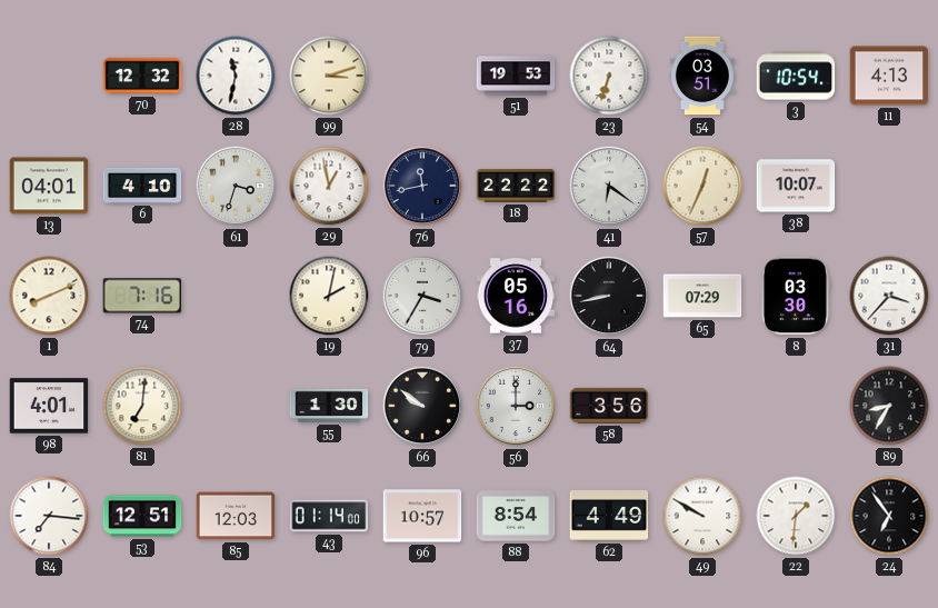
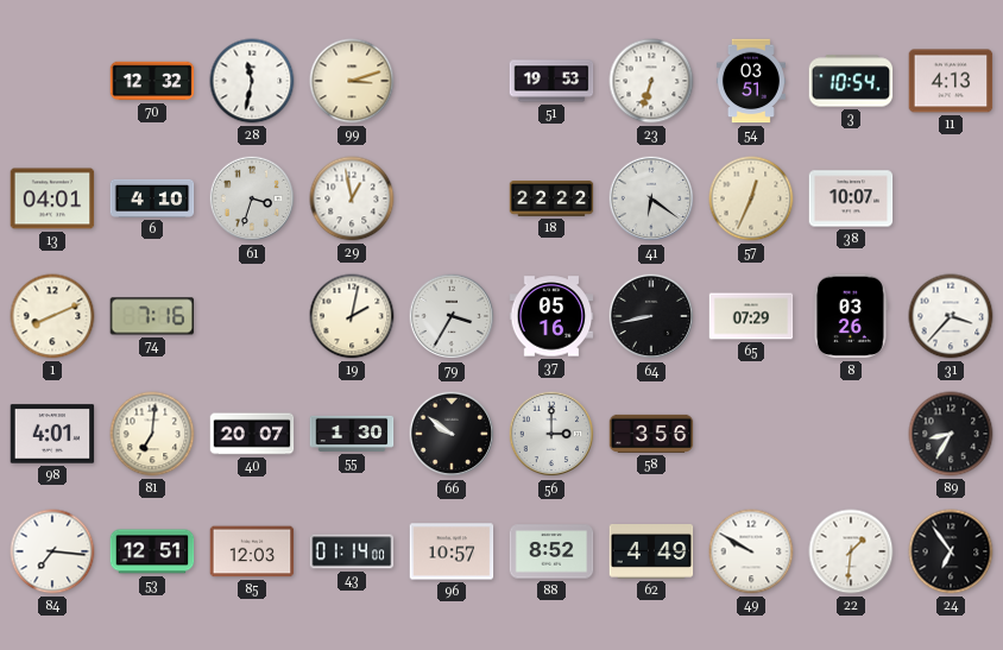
76: 11:43 -> none (422, 186)
8: 03:30 -> 03:26 (850, 316)
40: none -> 20:07 (252, 434)
88: 8:54 -> 8:52 (551, 551)
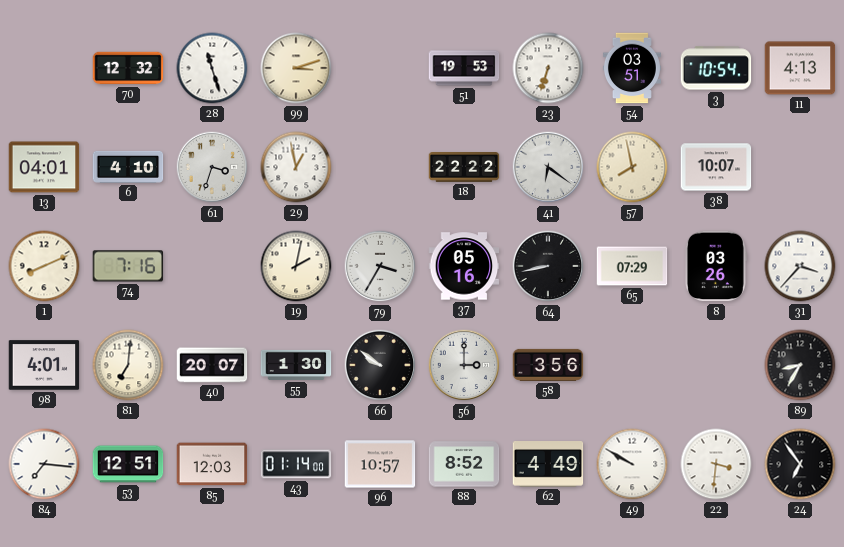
28: 11:32 -> 11:27 (212, 68)
57: 12:34 -> 7:58 (632, 167)
22: 1:31 -> 3:31 (716, 464)
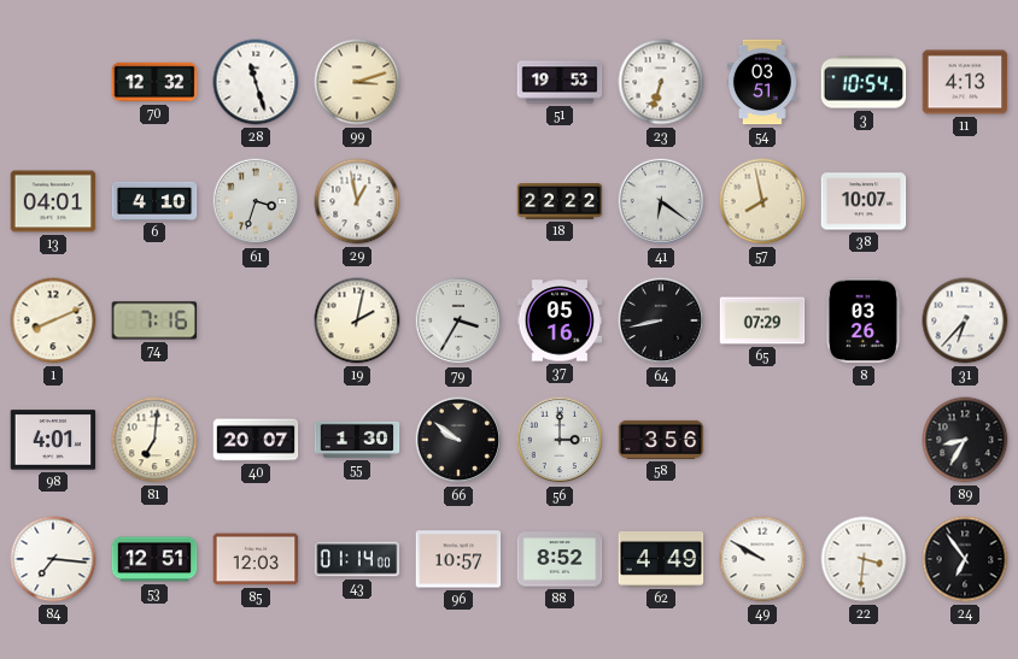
31: 3:37 -> 6:37 (965, 320)
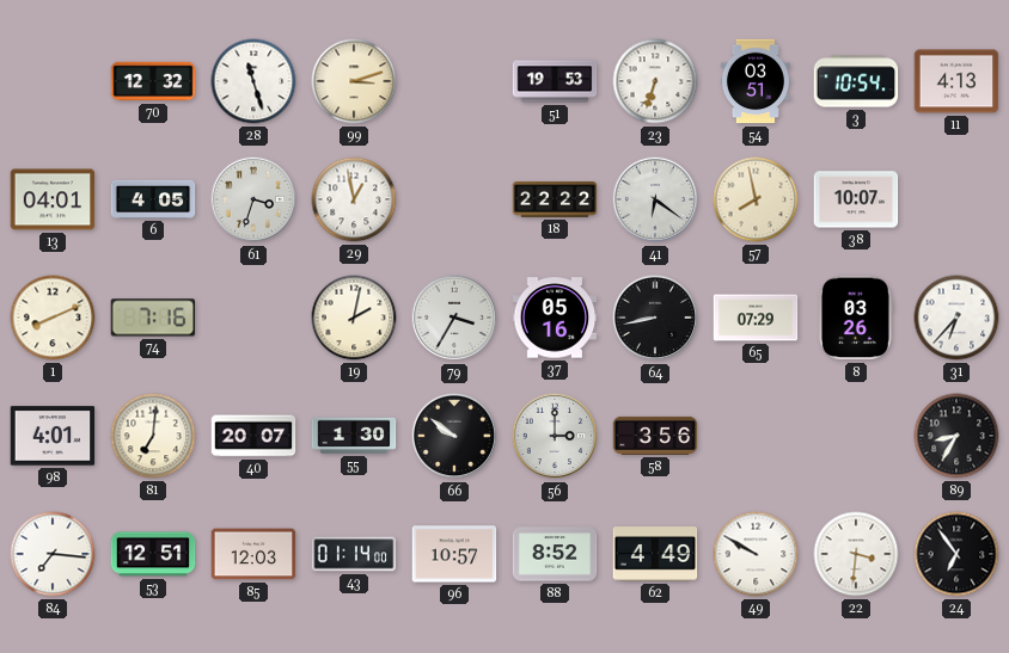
6: 4:10 -> 4:05 (153, 199)
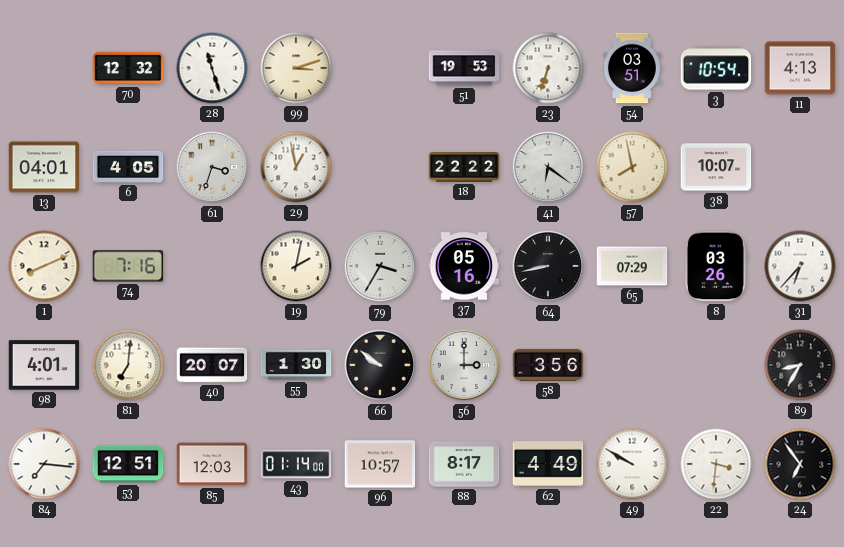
88: 8:52 -> 8:17 (464, 464)
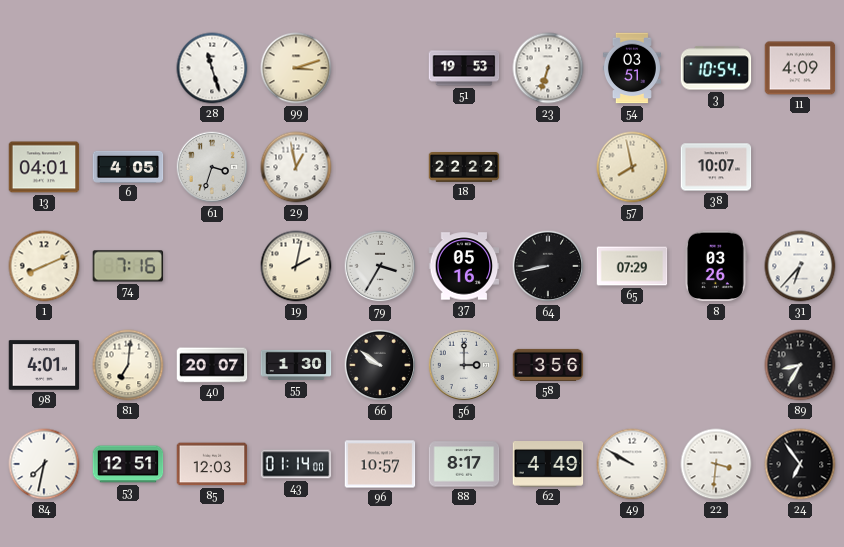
70: 12:32 -> none (128, 68)
11: 4:13 -> 4:09 (800, 68)
41: 6:21 -> none (548, 167)
84: 7:16 -> 7:32 (44, 464)
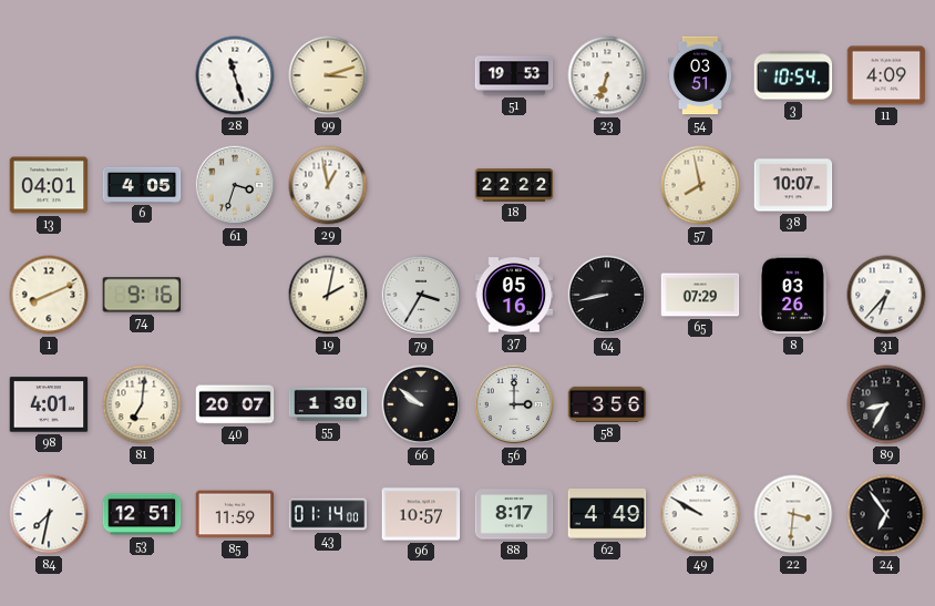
74: 7:16 -> 9:16 (142, 295)
85: 12:03 -> 11:59 (235, 514)
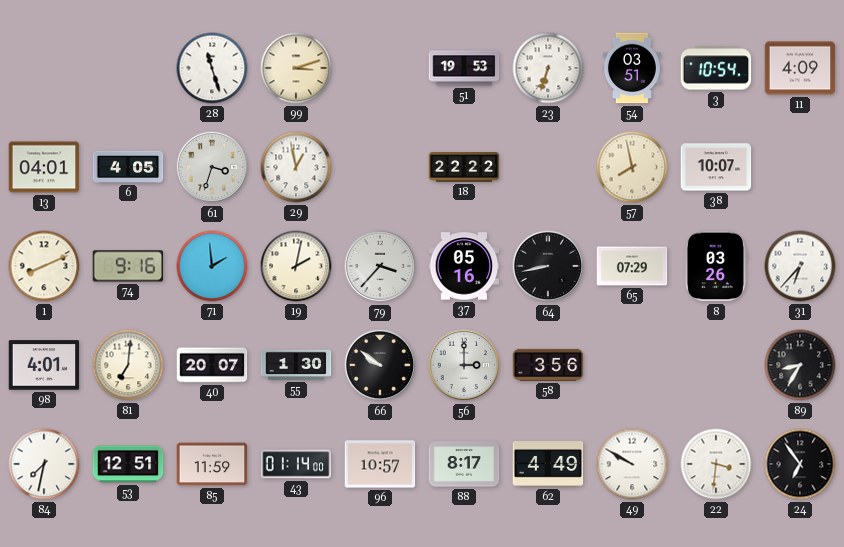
71: none -> 1:59 (212, 266)
79: 3:35 -> 3:37 (380, 266)
